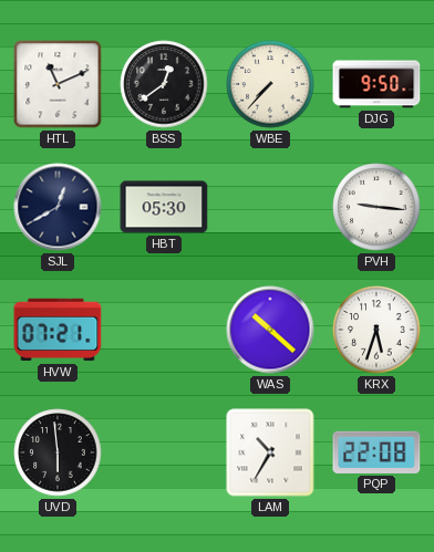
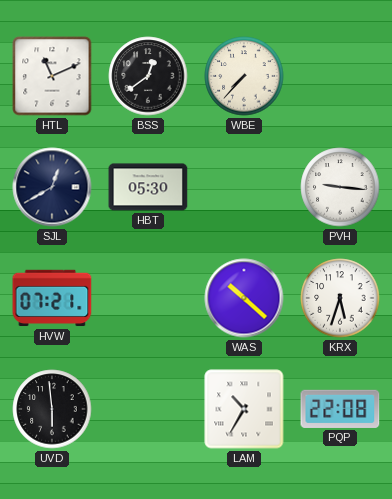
DJG: 9:50 -> none (376, 84)
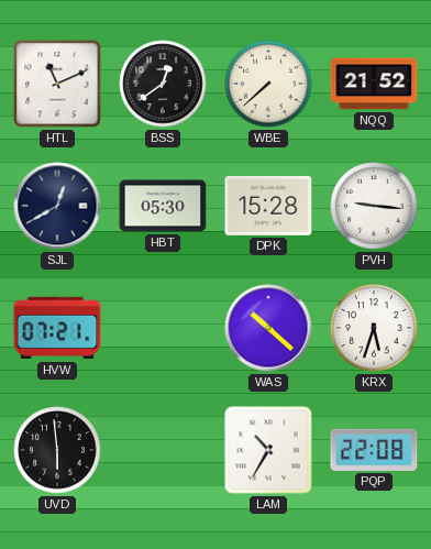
WBE: 7:37 -> 7:38 (268, 84)
NQQ: none -> 21:52 (374, 84)
DPK: none -> 15:28 (268, 206)
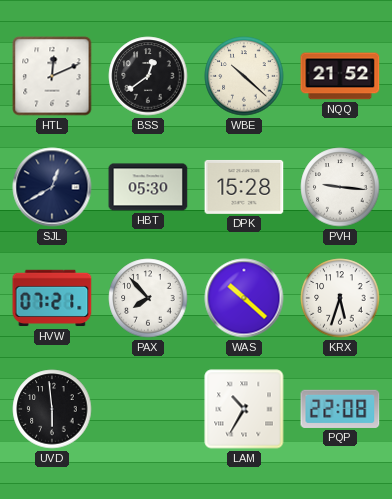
HTL: 11:11 -> 12:11 (52, 76)
WBE: 7:38 -> 10:22 (244, 76)
PAX: none -> 7:53 (148, 298)
